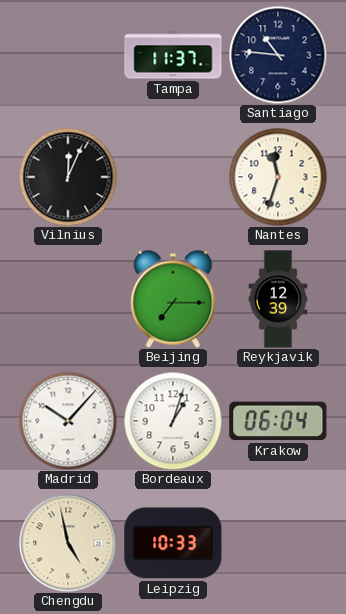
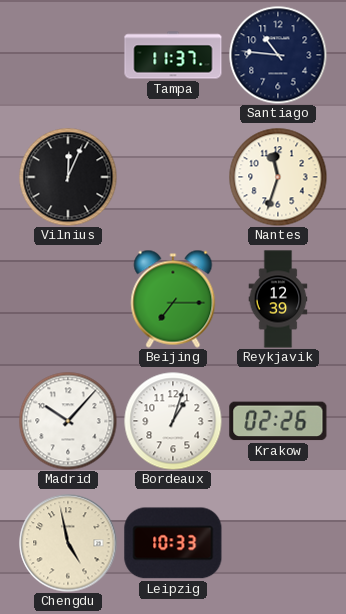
Krakow: 06:04 -> 02:26 (278, 421)
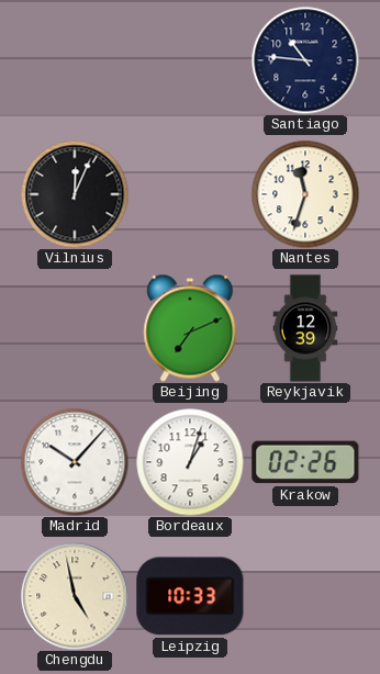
Tampa: 11:37 -> none (173, 55)
Beijing: 7:15 -> 7:11 (190, 328)
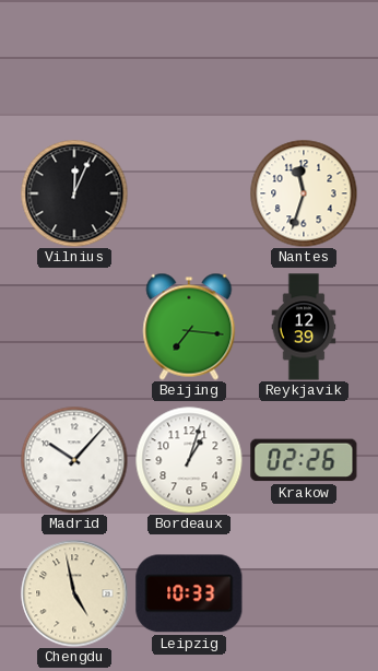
Santiago: 10:46 -> none (305, 60)
Beijing: 7:11 -> 7:16 (189, 327)
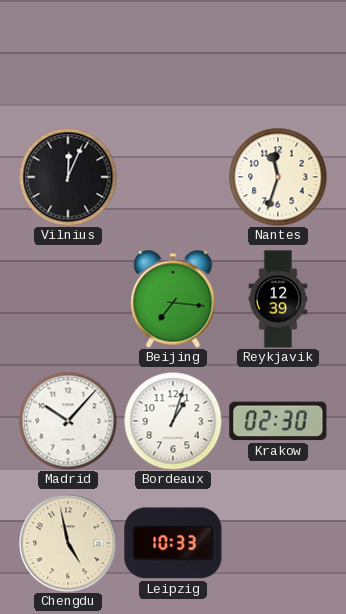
Krakow: 02:26 -> 02:30 (278, 421)
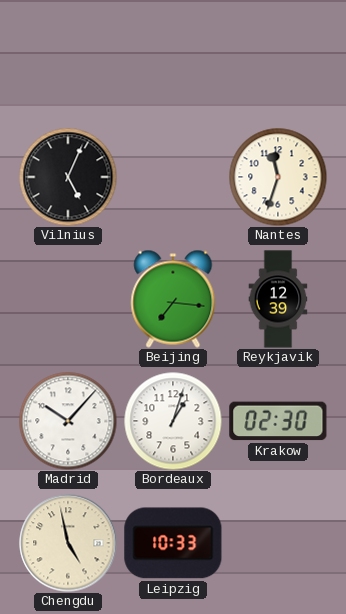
Vilnius: 12:04 -> 5:04 (68, 177)
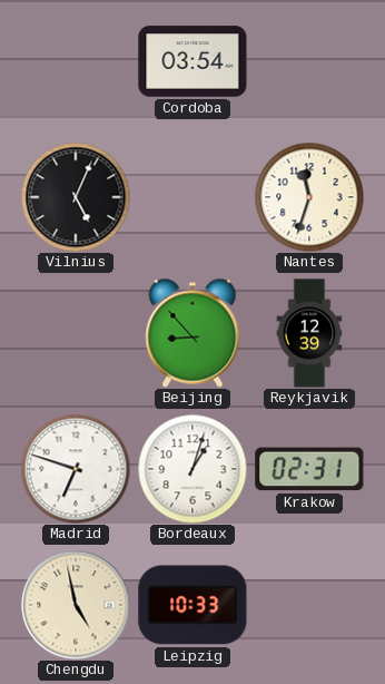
Cordoba: none -> 03:54 (192, 61)
Beijing: 7:16 -> 8:53 (192, 333)
Madrid: 10:07 -> 6:48 (76, 469)
Krakow: 02:30 -> 02:31 (309, 469)
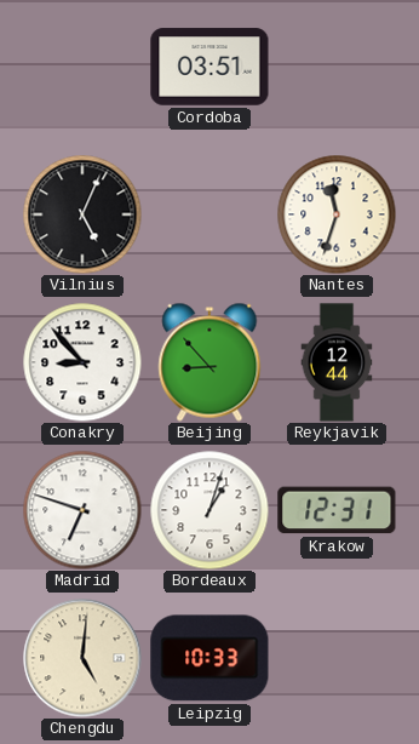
Cordoba: 03:54 -> 03:51 (209, 67)
Conakry: none -> 8:53 (82, 362)
Reykjavik: 12:39 -> 12:44 (337, 362)
Krakow: 02:31 -> 12:31 (337, 510)
Chengdu: 4:58 -> 5:01 (82, 658)
